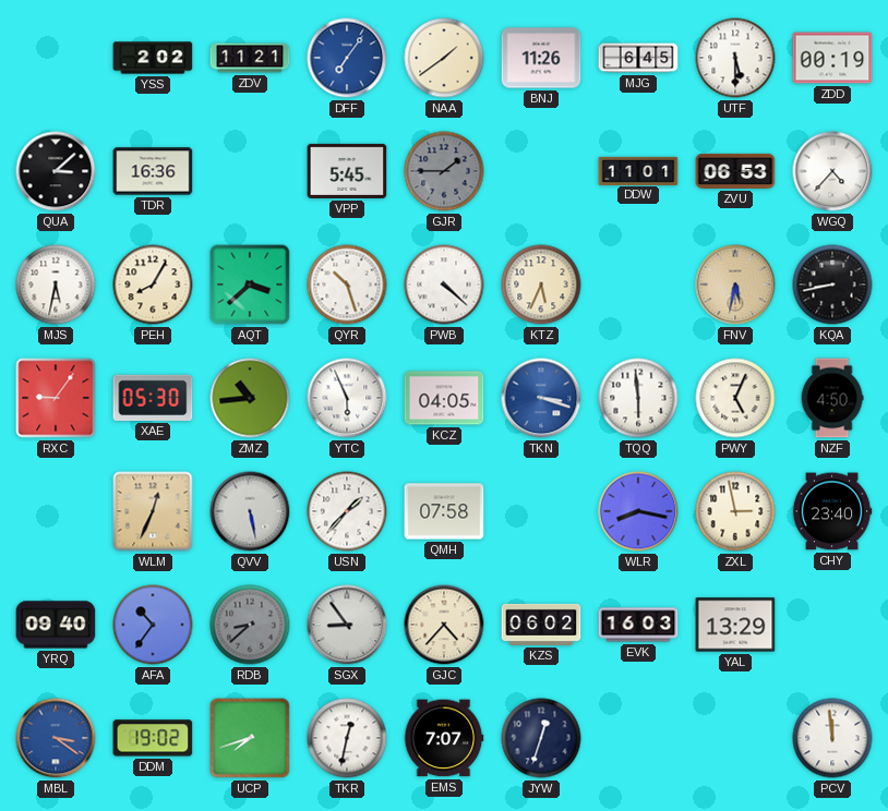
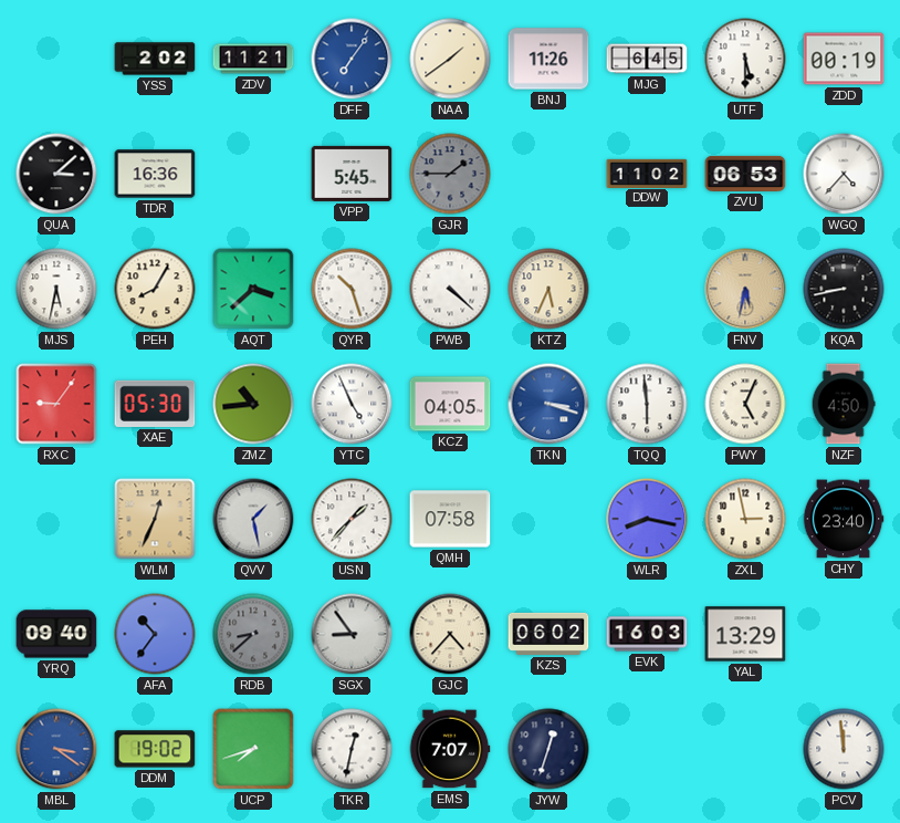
DDW: 11:01 -> 11:02 (647, 173)
YTC: 5:56 -> 4:56 (352, 404)
QVV: 5:28 -> 1:28 (253, 519)
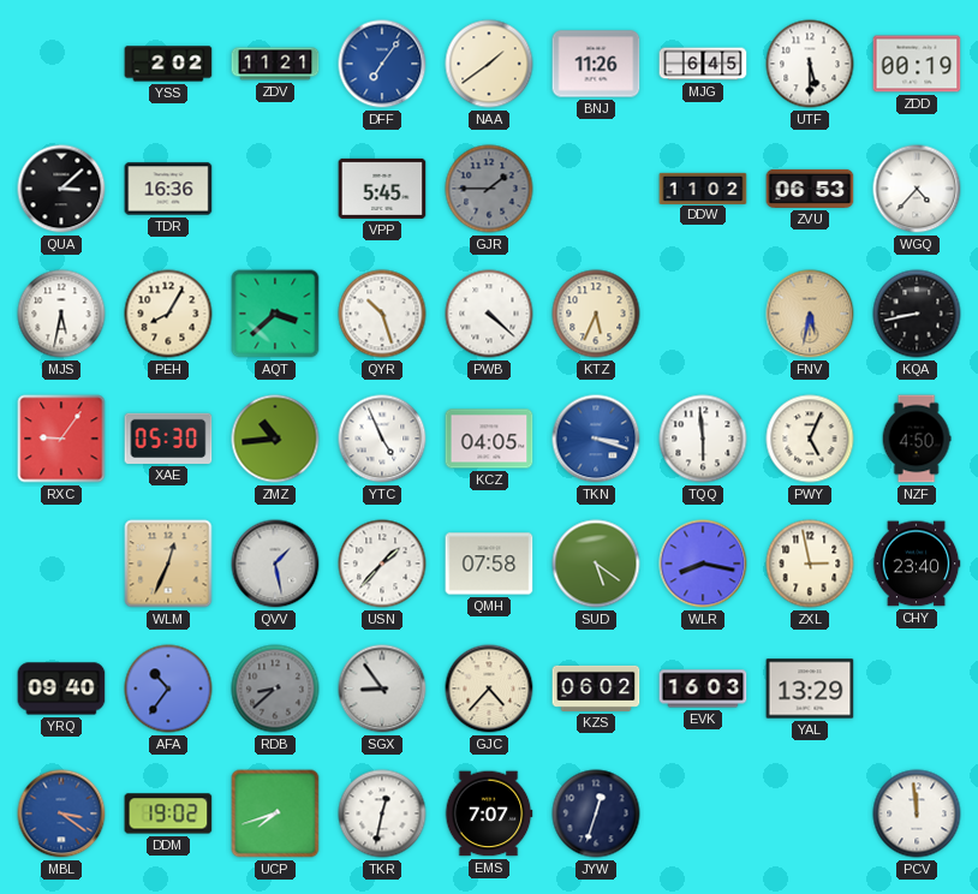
SUD: none -> 5:21 (596, 564)
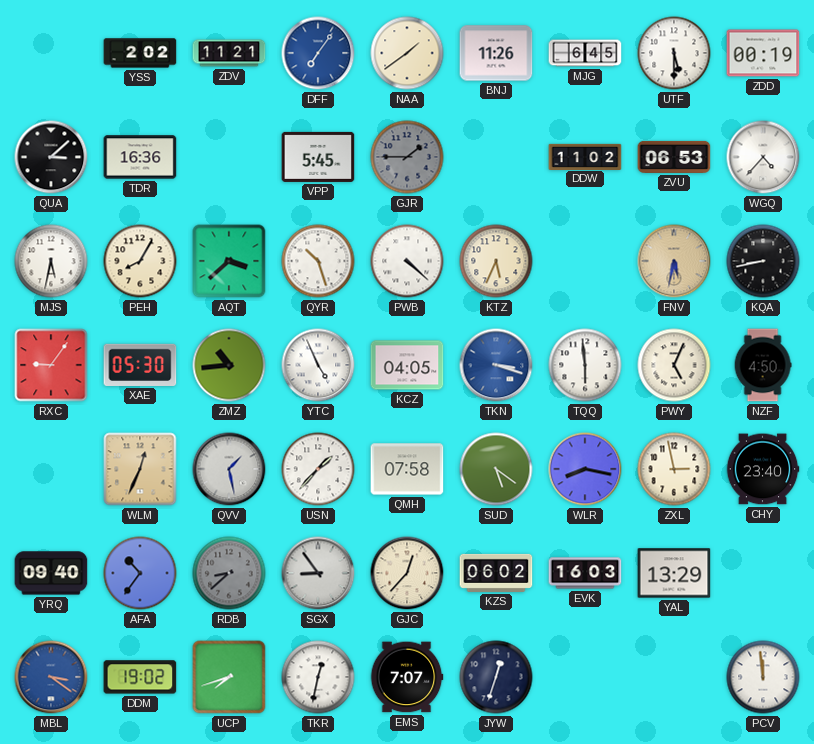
GJC: 4:37 -> 12:37 (407, 573)
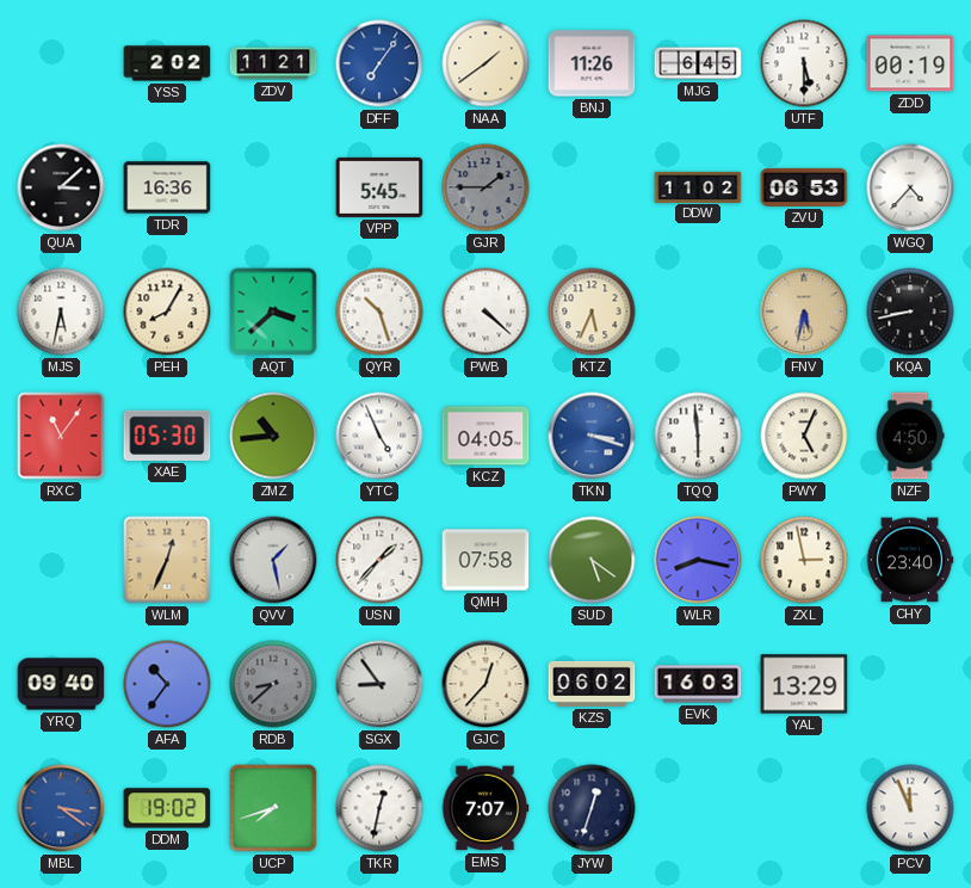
RXC: 9:06 -> 11:06 (61, 436)
PCV: 11:59 -> 11:56 (910, 808)
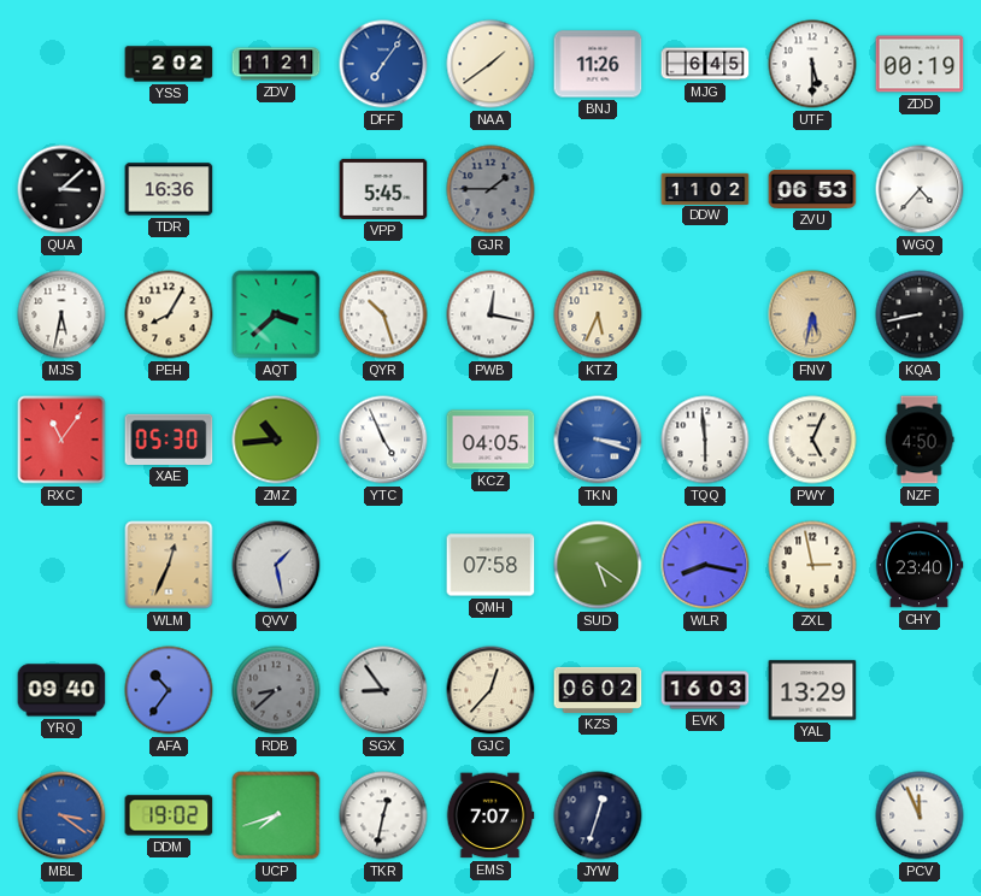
PWB: 4:22 -> 12:17 (490, 314)
USN: 1:37 -> none (379, 560)
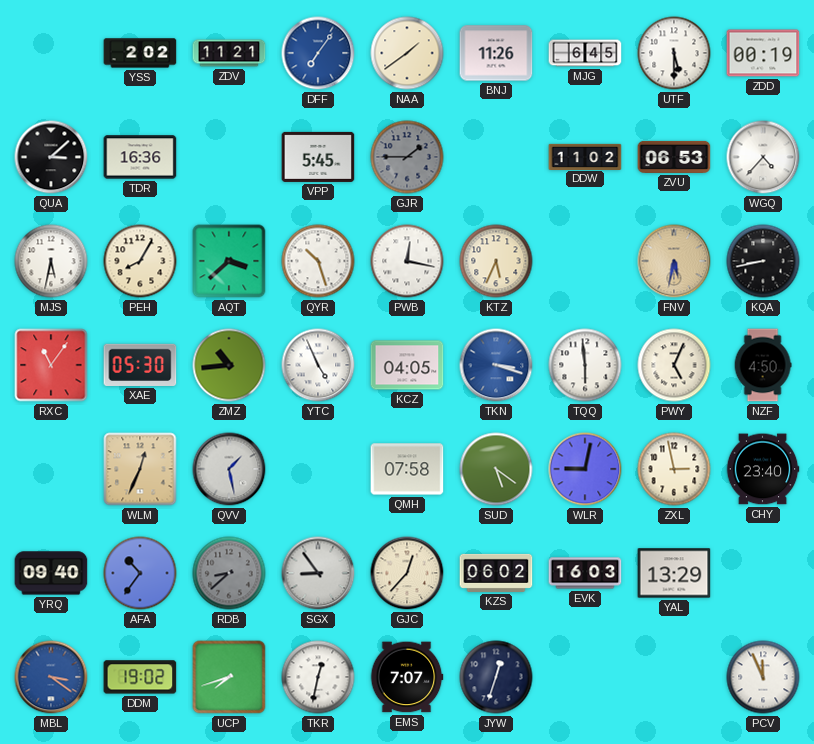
WLR: 8:17 -> 9:02 (585, 469)
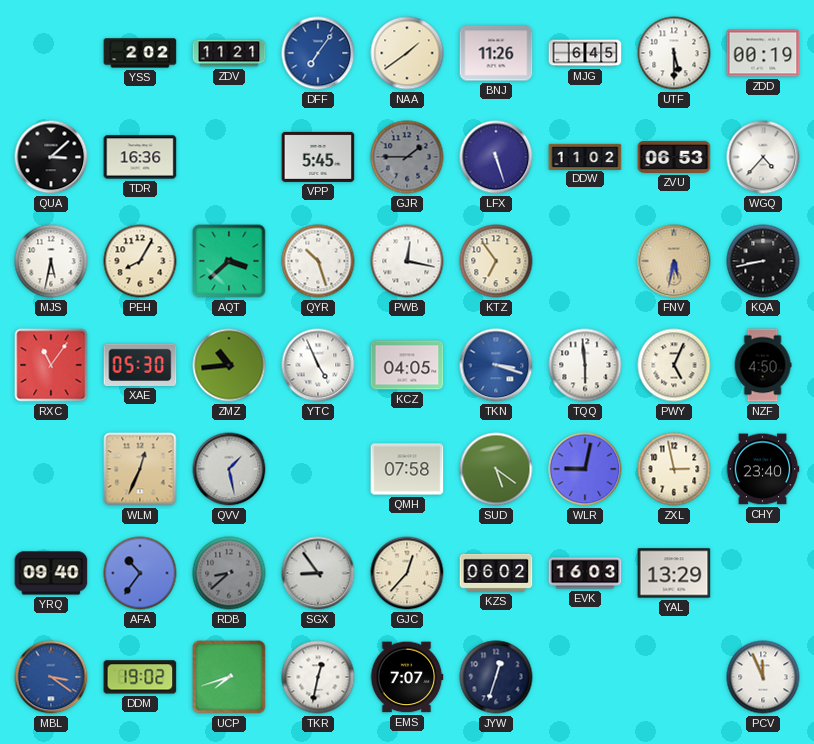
LFX: none -> 5:27 (496, 157)
KTZ: 5:34 -> 6:54 (496, 261)
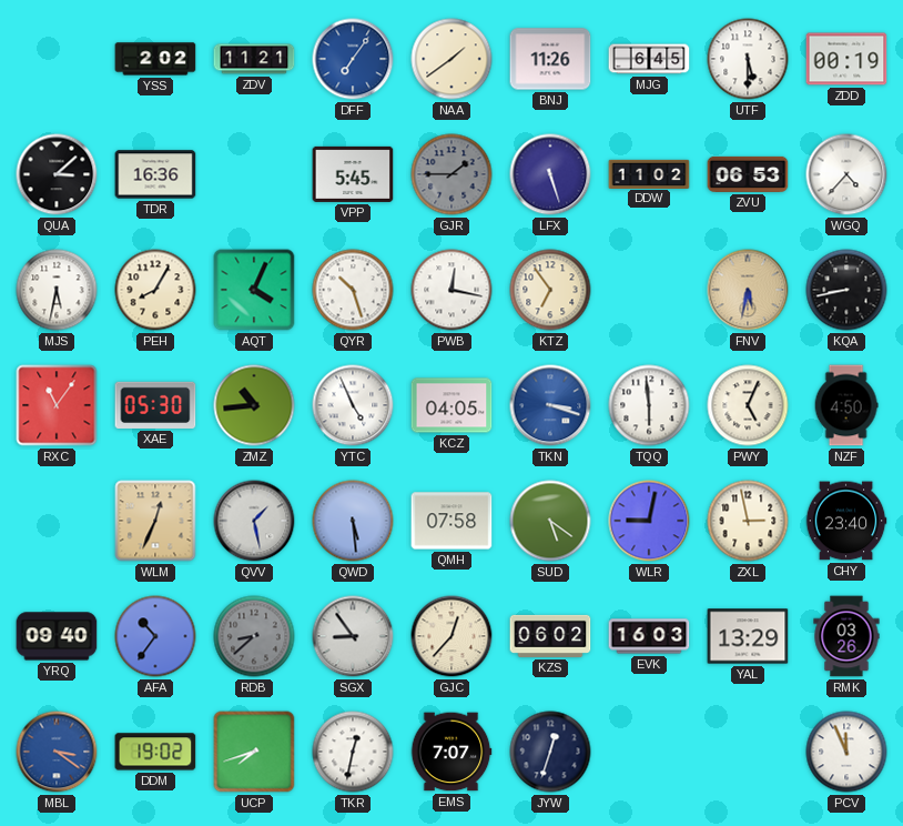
AQT: 3:38 -> 4:04 (254, 290)
QWD: none -> 5:29 (353, 521)
RMK: none -> 03:26 (846, 636)
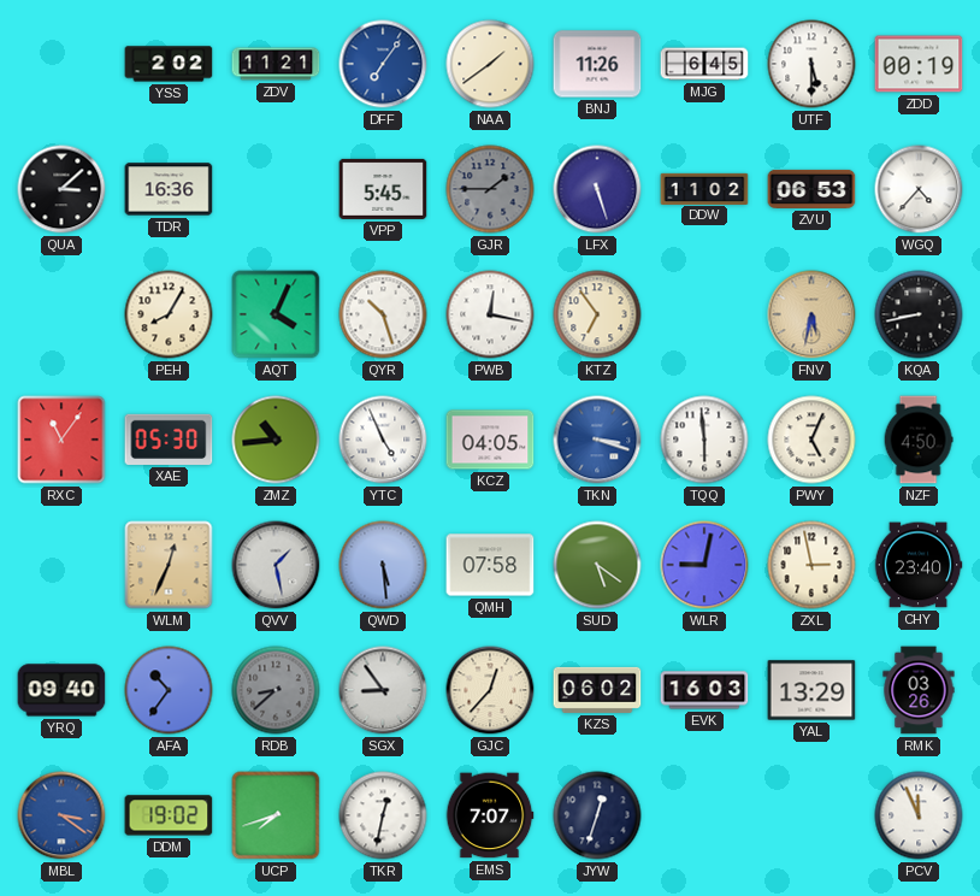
MJS: 5:32 -> none (57, 290)
